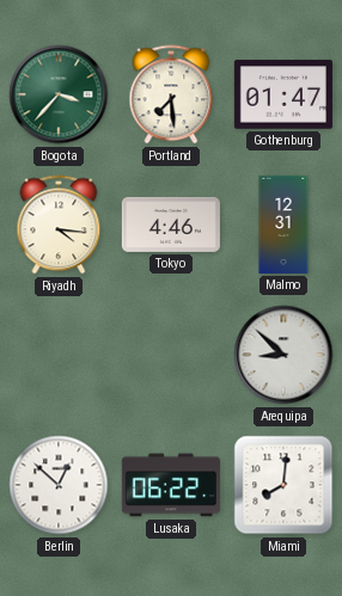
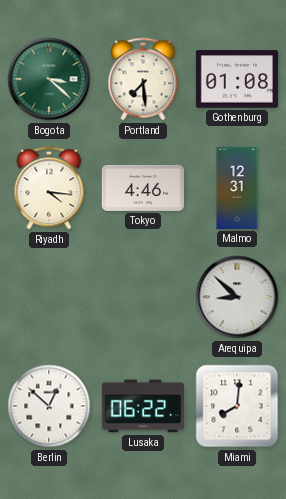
Bogota: 3:37 -> 3:22 (49, 79)
Gothenburg: 01:47 -> 01:08 (237, 79)
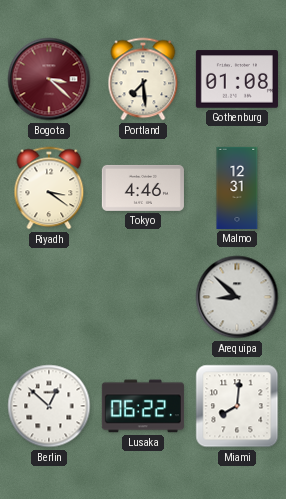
Bogota dial: green -> burgundy (49, 79)
Riyadh: 4:16 -> 3:21 (49, 188)
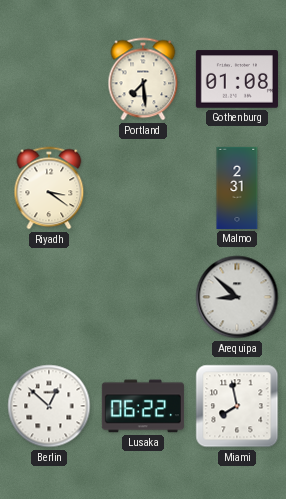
Bogota: 3:22 -> none (49, 79)
Tokyo: 4:46 -> none (143, 188)
Malmo: 12:31 -> 2:31 (237, 188)
Miami: 8:01 -> 7:58 (237, 406)
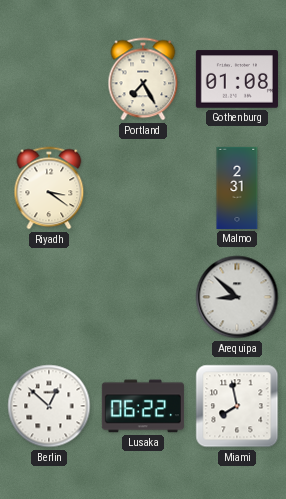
Portland: 7:29 -> 7:25 (143, 79)
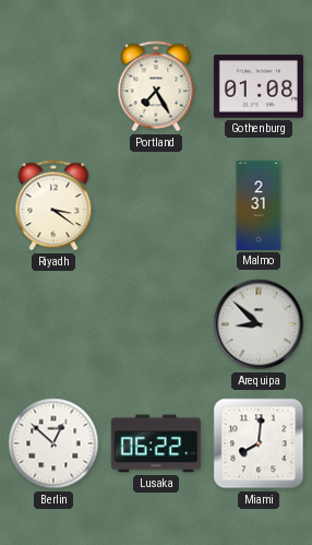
Miami: 7:58 -> 8:01 (259, 443)
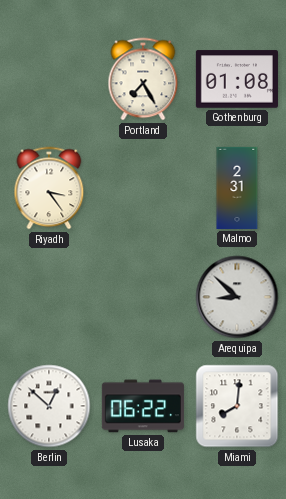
Riyadh: 3:21 -> 3:24 (49, 188)
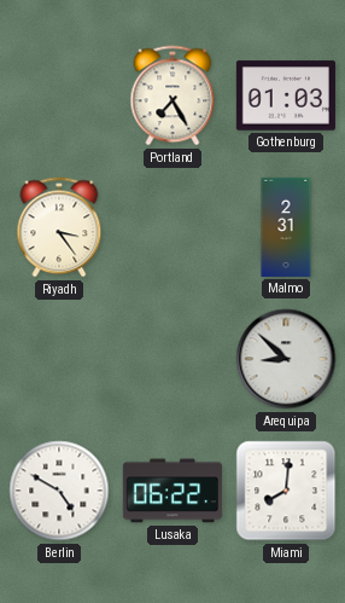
Gothenburg: 01:08 -> 01:03 (286, 95)
Berlin: 12:52 -> 4:50 (59, 491)
